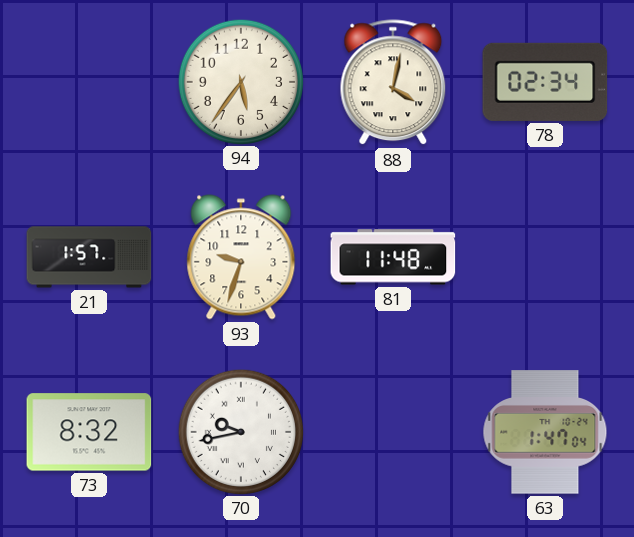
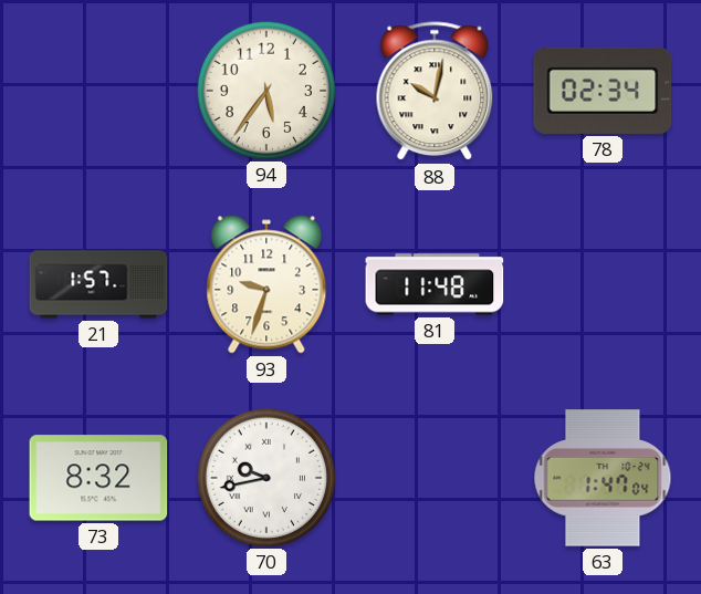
88: 4:02 -> 10:02 (435, 92)
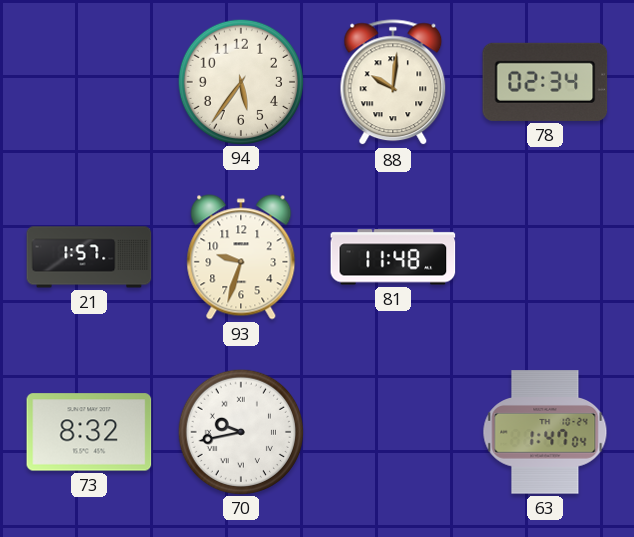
88: 10:02 -> 10:01 (393, 83)
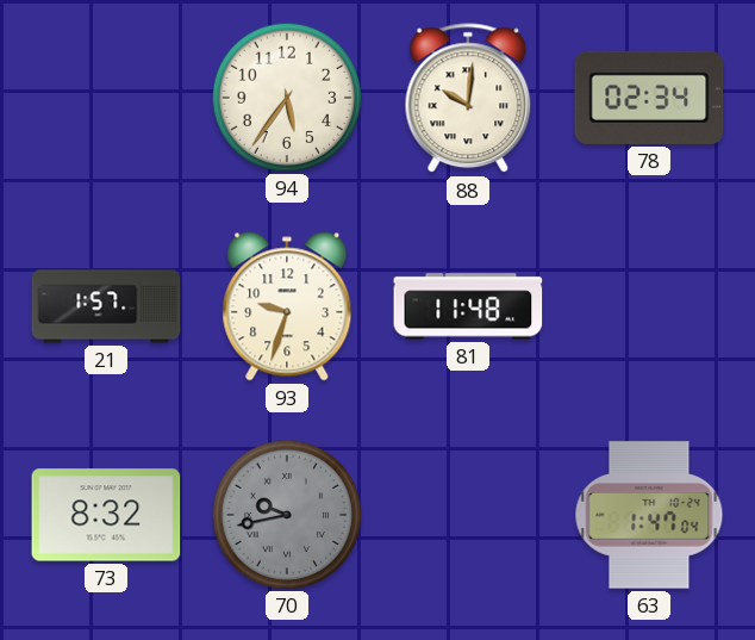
70 dial: white -> grey (286, 514)
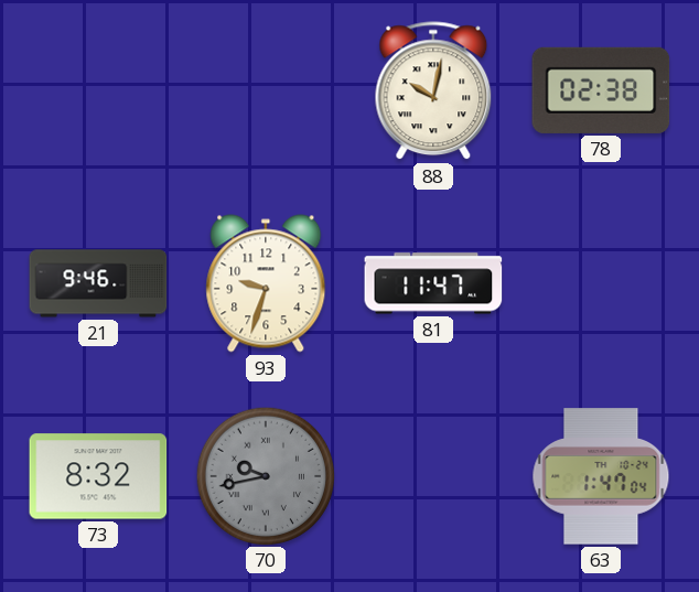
94: 5:36 -> none (286, 97)
88: 10:01 -> 10:02 (433, 92)
78: 02:34 -> 02:38 (601, 90)
21: 1:57 -> 9:46 (98, 283)
81: 11:48 -> 11:47 (433, 283)
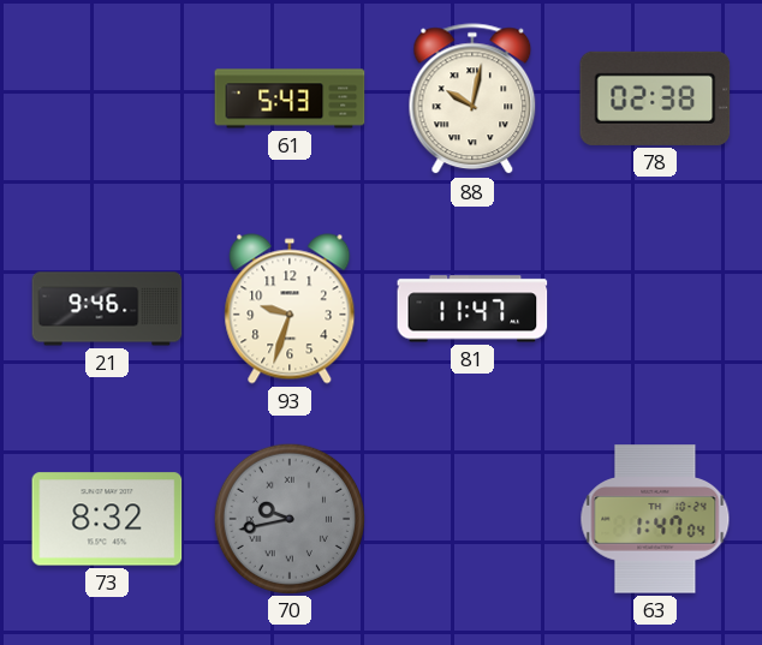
61: none -> 5:43 (290, 98)
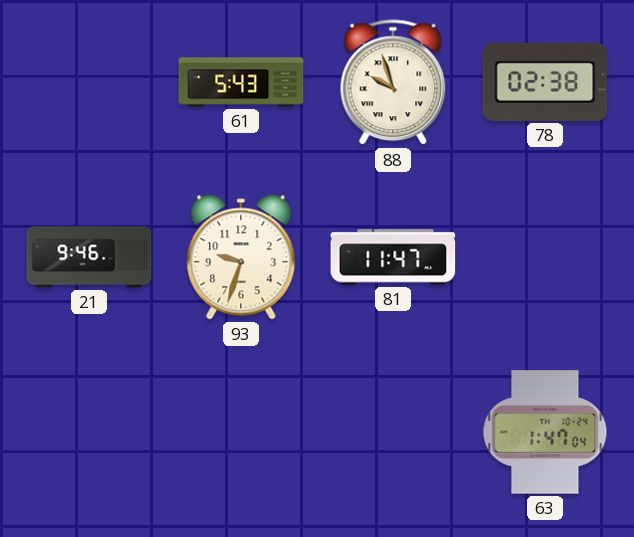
88: 10:02 -> 9:57 (393, 83)
73: 8:32 -> none (107, 519)
70: 9:43 -> none (288, 518)
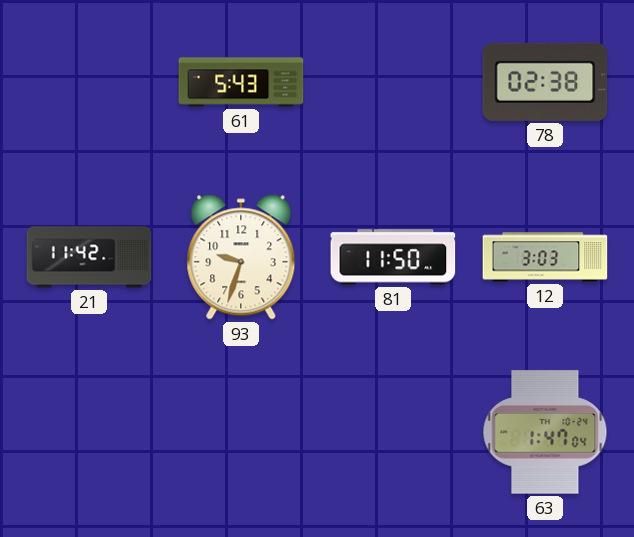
88: 9:57 -> none (393, 83)
21: 9:46 -> 11:42 (89, 257)
81: 11:47 -> 11:50 (393, 257)
12: none -> 3:03 (545, 257)
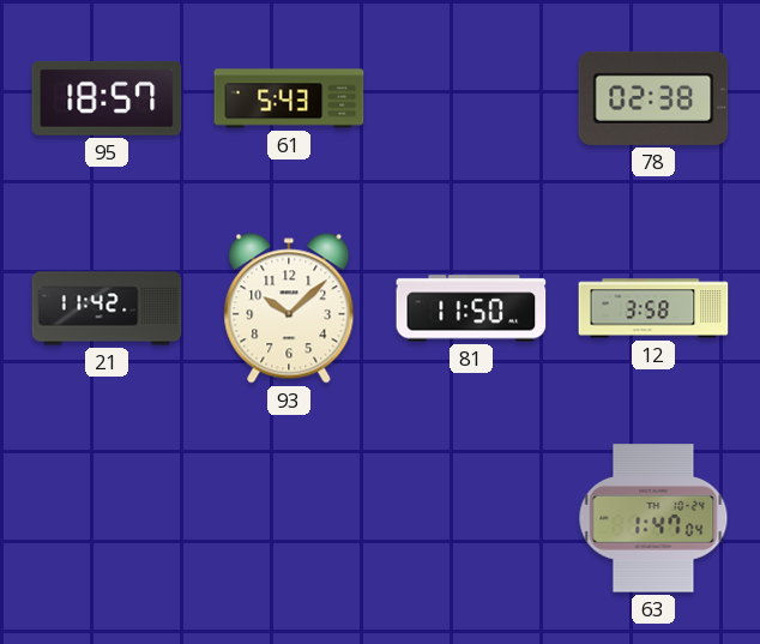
95: none -> 18:57 (107, 98)
93: 9:33 -> 10:08 (289, 308)
12: 3:03 -> 3:58 (653, 308)
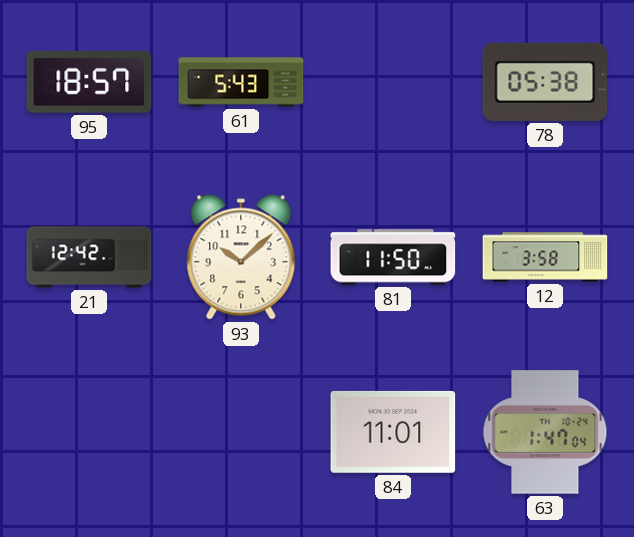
78: 02:38 -> 05:38 (545, 82)
21: 11:42 -> 12:42 (89, 257)
84: none -> 11:01 (393, 432)
